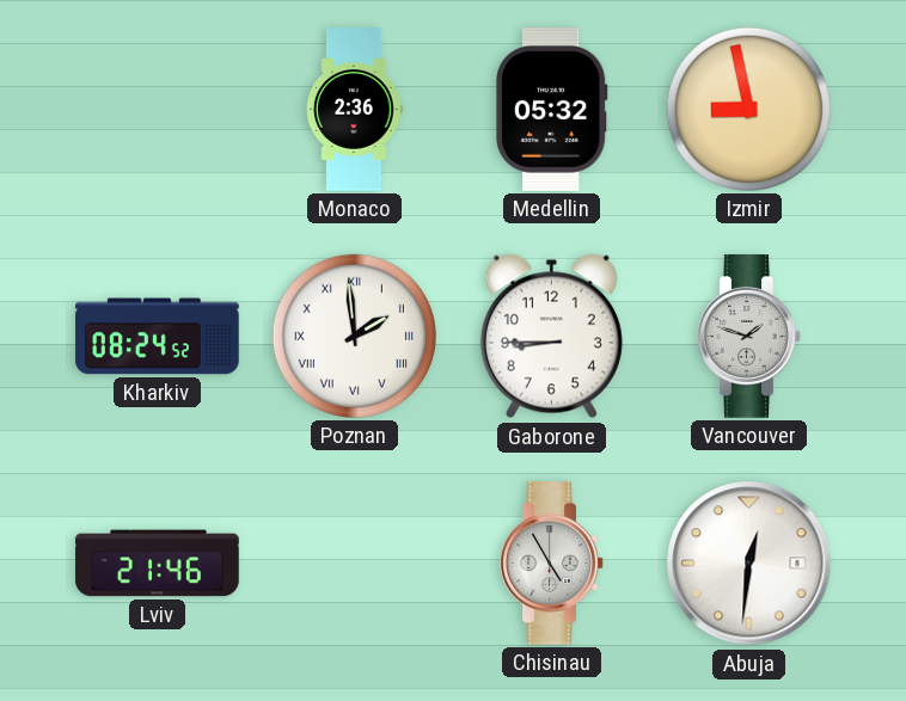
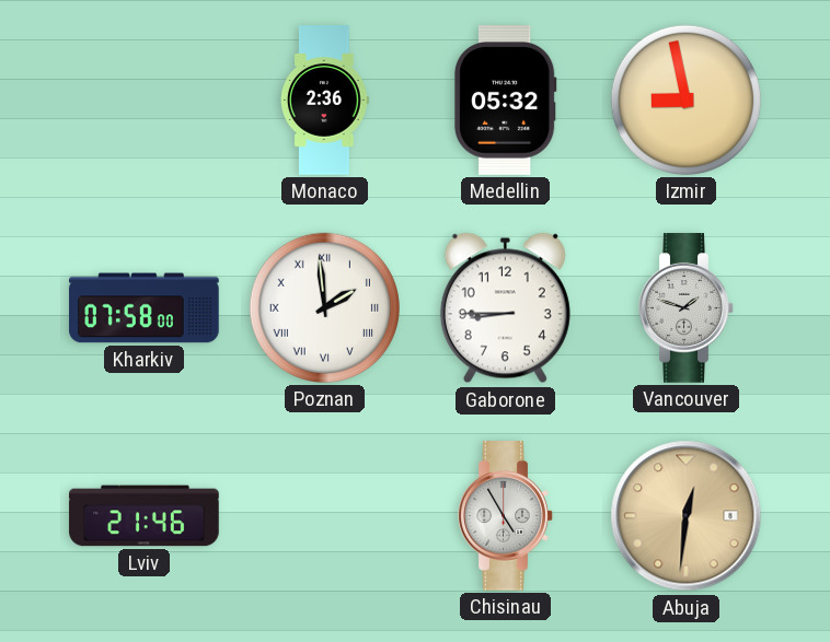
Kharkiv: 08:24 -> 07:58 (145, 308)
Abuja dial: white -> champagne (687, 516)
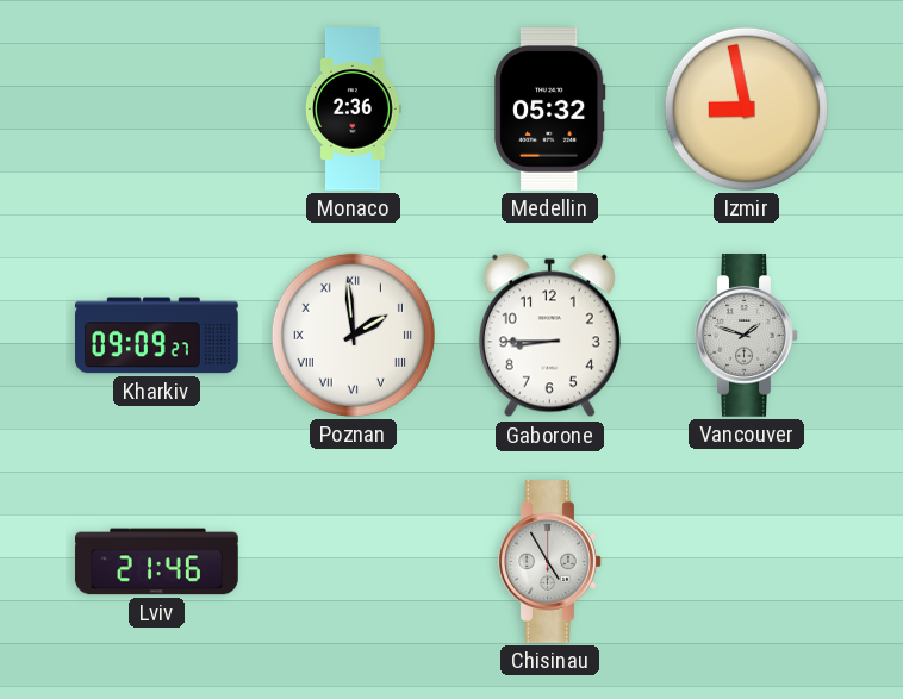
Kharkiv: 07:58 -> 09:09 (157, 336)
Abuja: 12:31 -> none (687, 516)
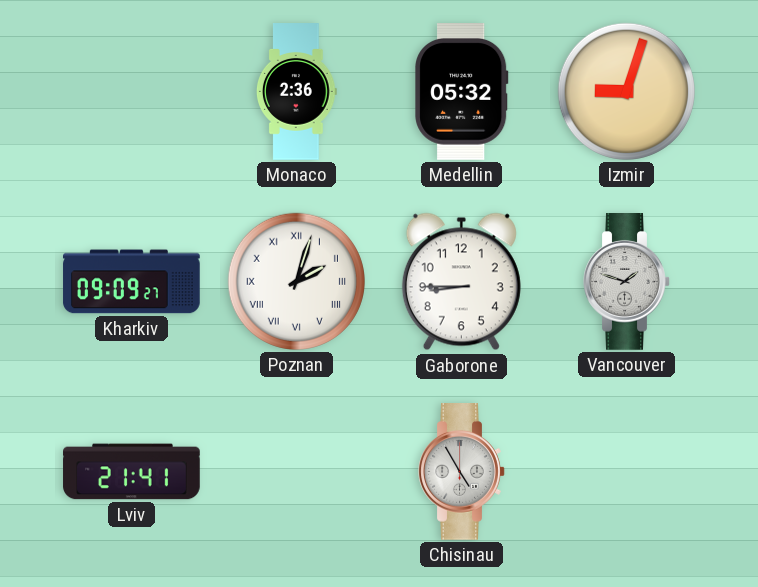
Izmir: 8:58 -> 9:03 (626, 91)
Poznan: 1:59 -> 2:03 (296, 281)
Lviv: 21:46 -> 21:41 (132, 472)
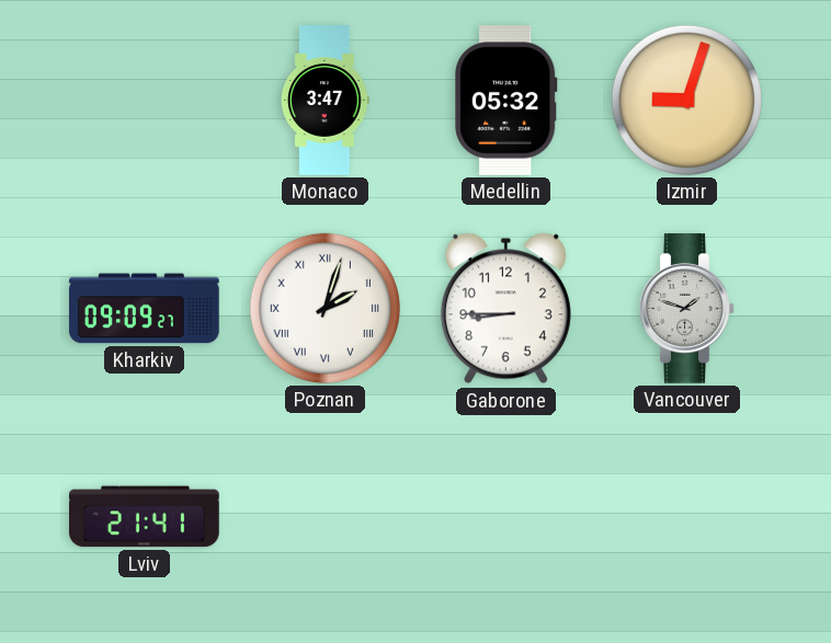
Monaco: 2:36 -> 3:47 (325, 101)
Chisinau: 4:55 -> none (462, 472)
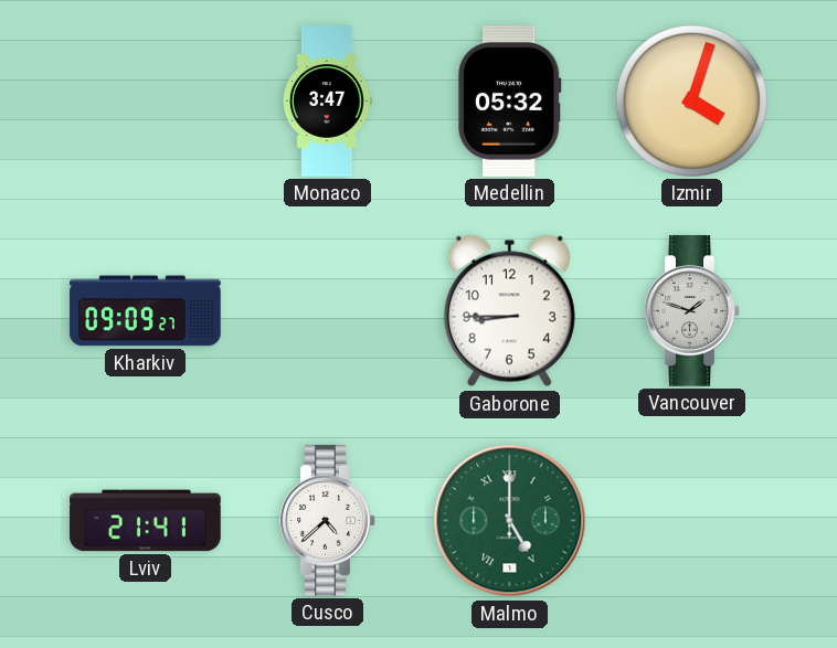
Izmir: 9:03 -> 4:03 (691, 100)
Poznan: 2:03 -> none (325, 308)
Cusco: none -> 4:38 (328, 521)
Malmo: none -> 5:00 (510, 521)
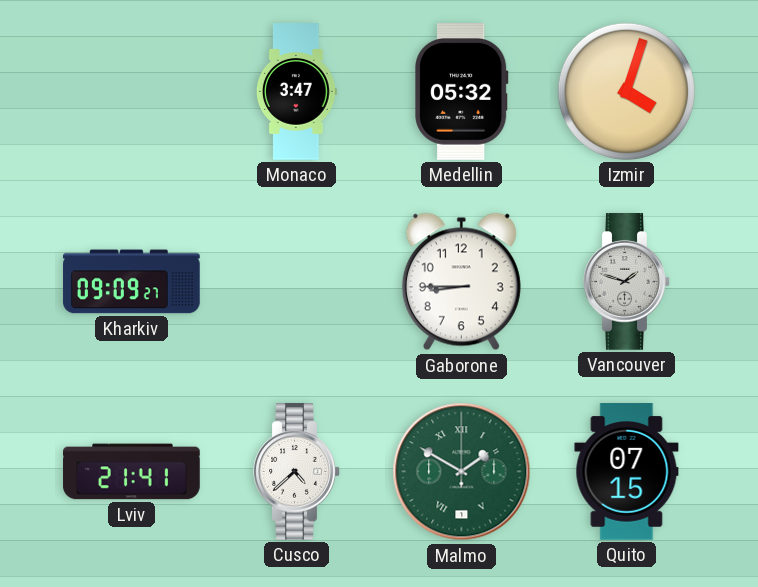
Malmo: 5:00 -> 1:50 (462, 472)
Quito: none -> 07:15 (627, 472)
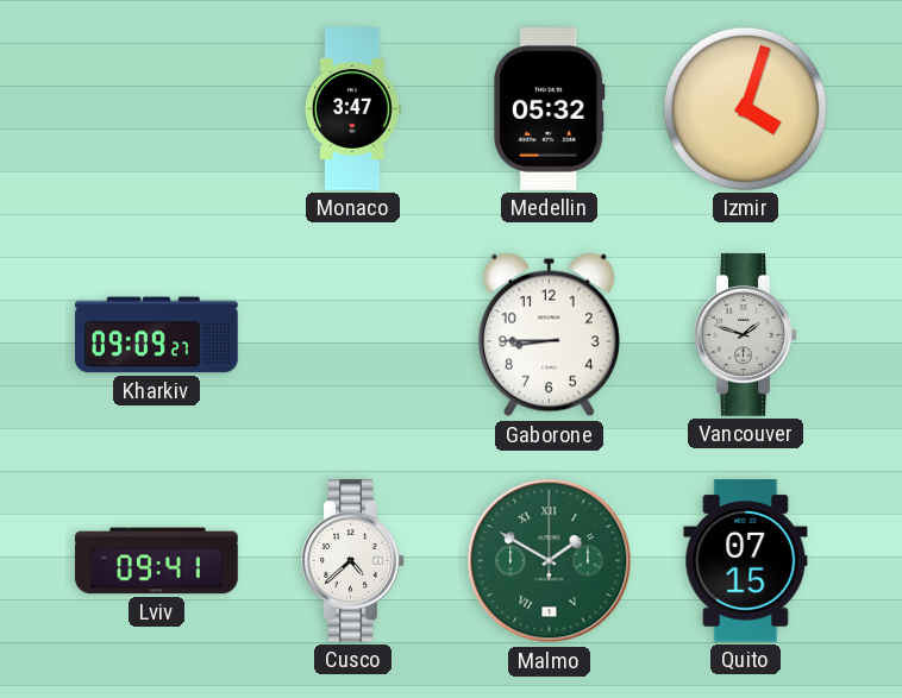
Lviv: 21:41 -> 09:41 (157, 561)
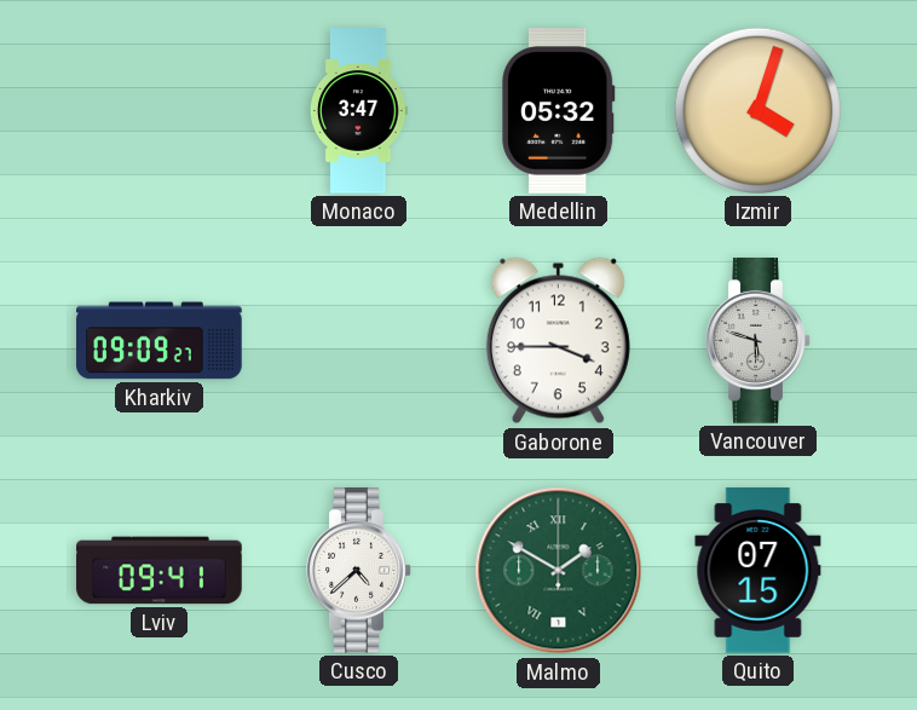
Gaborone: 8:45 -> 3:45 (558, 341)
Vancouver: 1:48 -> 5:48 (759, 341)
